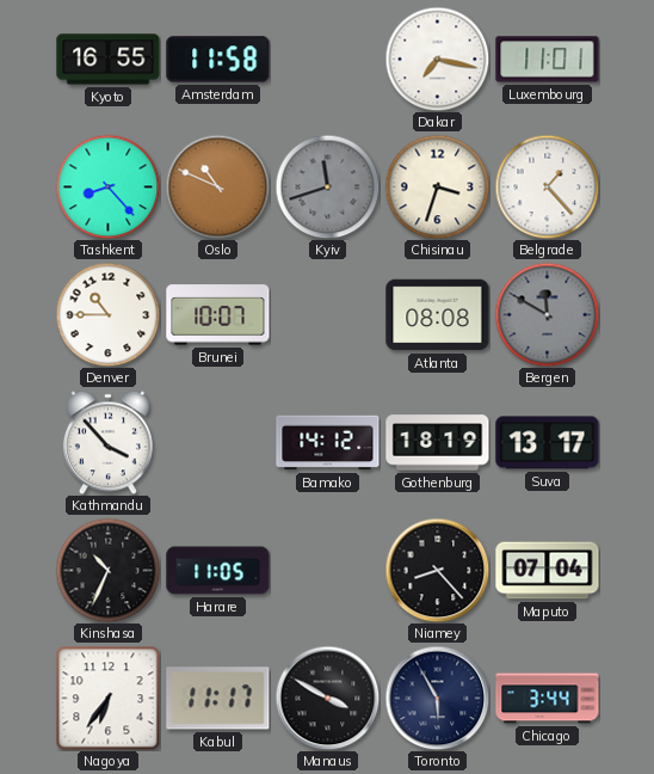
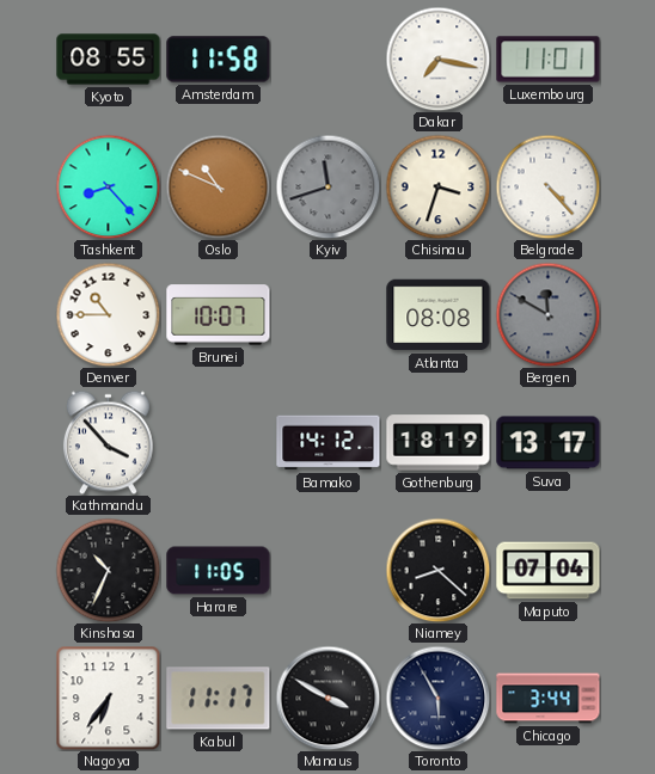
Kyoto: 16:55 -> 08:55 (109, 60)
Belgrade: 1:23 -> 4:23 (547, 186)
Niamey: 8:23 -> 8:22 (437, 570)
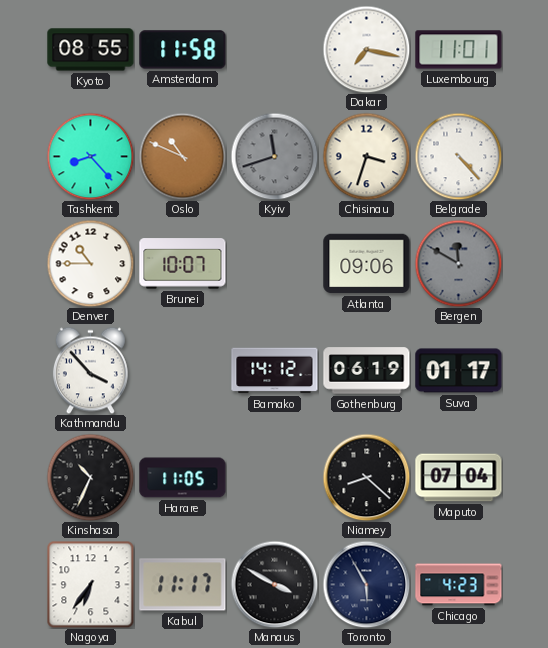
Atlanta: 08:08 -> 09:06 (367, 264)
Gothenburg: 18:19 -> 06:19 (367, 371)
Suva: 13:17 -> 01:17 (459, 371)
Chicago: 3:44 -> 4:23 (459, 585)
